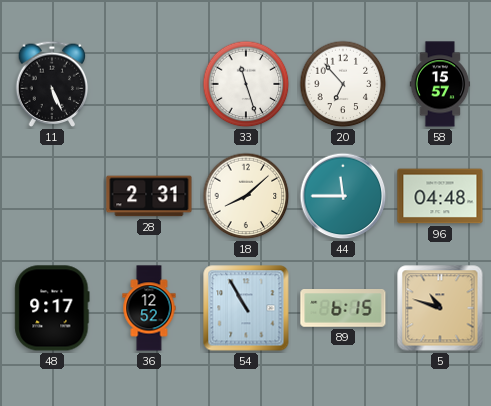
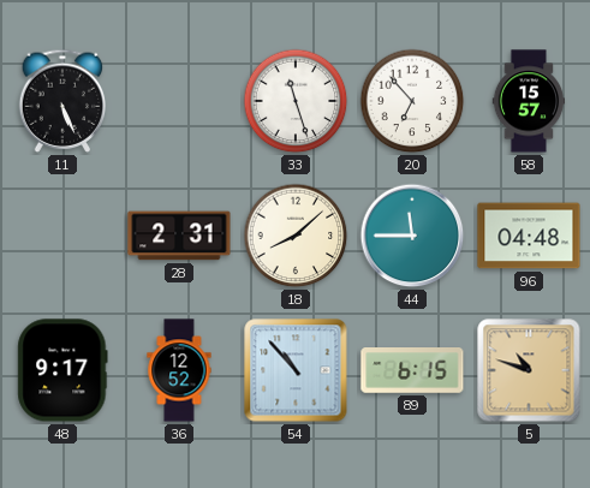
54: 10:55 -> 10:53 (296, 370)
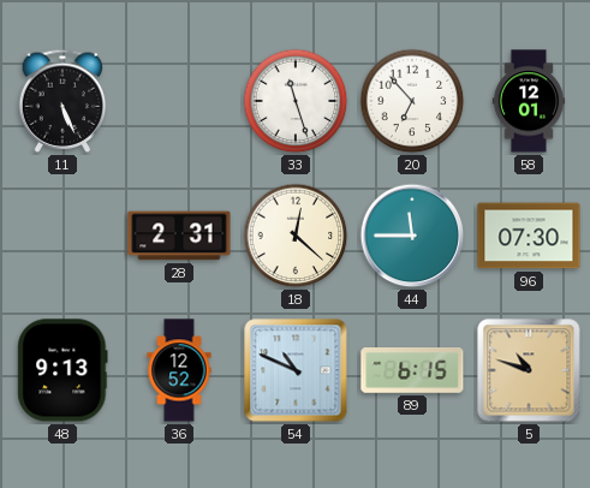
58: 15:57 -> 12:01 (529, 101)
18: 8:08 -> 12:22 (296, 236)
96: 04:48 -> 07:30 (529, 236)
48: 9:17 -> 9:13 (62, 370)
54: 10:53 -> 10:49 (296, 370)
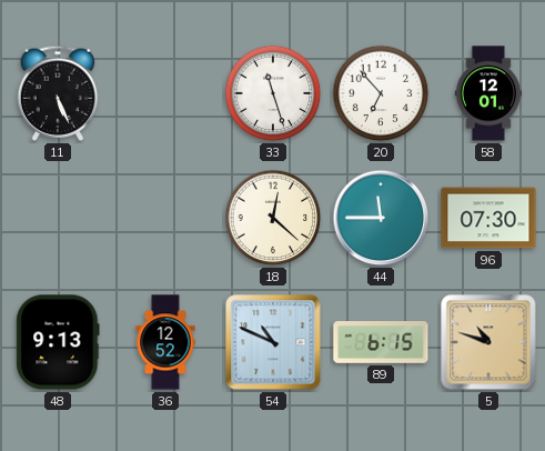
28: 2:31 -> none (179, 236)
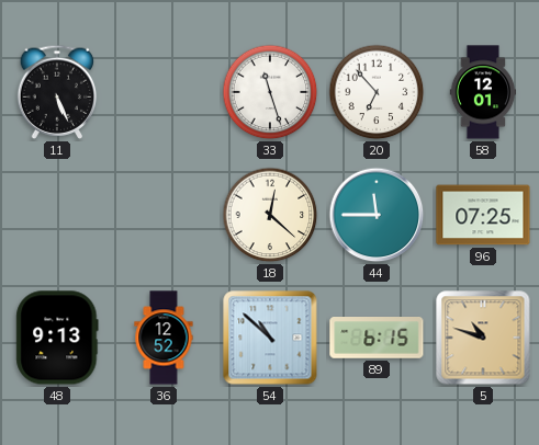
96: 07:30 -> 07:25 (483, 215)
54: 10:49 -> 10:52 (270, 338)
